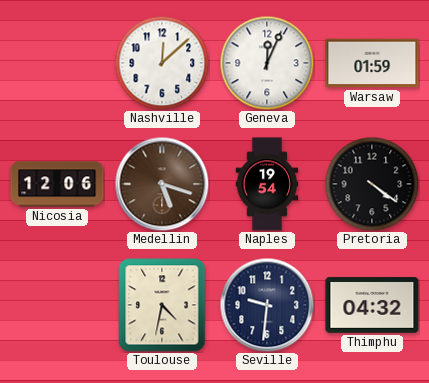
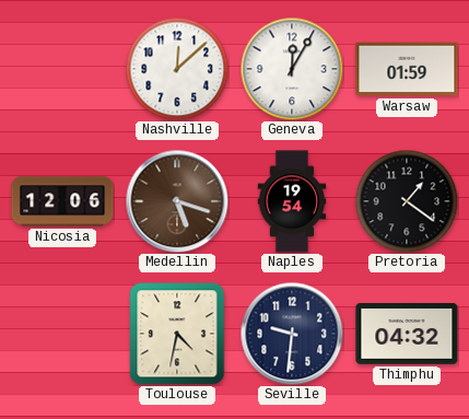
Geneva: 12:04 -> 12:05 (292, 69)
Pretoria: 4:21 -> 1:21 (407, 201)
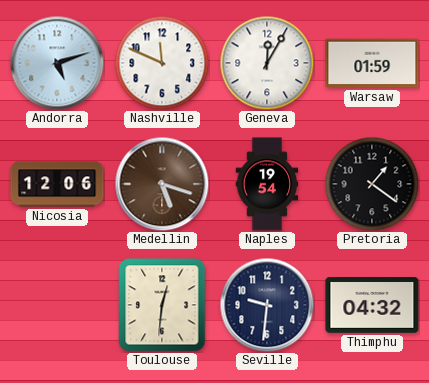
Andorra: none -> 5:12 (57, 63)
Nashville: 12:08 -> 11:49 (162, 63)
Toulouse: 4:32 -> 12:31 (162, 305)
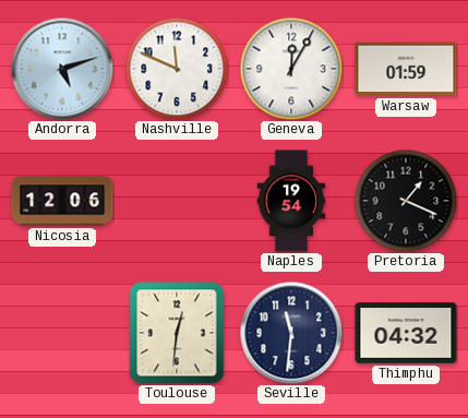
Medellin: 5:18 -> none (162, 184)
Pretoria: 1:21 -> 1:19 (406, 201)
Seville: 9:31 -> 11:31 (291, 333)
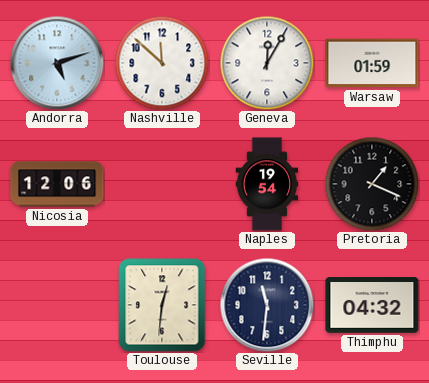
Nashville: 11:49 -> 11:52 (162, 63)
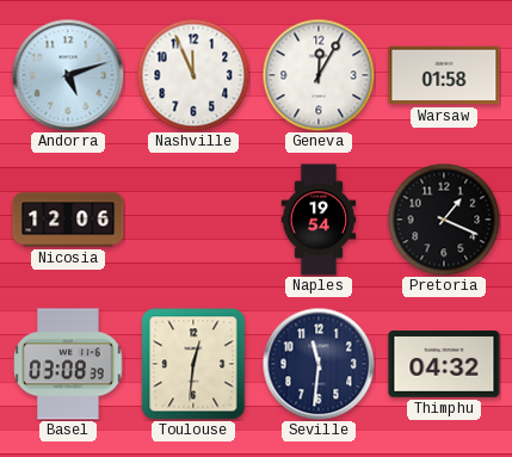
Nashville: 11:52 -> 11:56 (193, 75)
Warsaw: 01:59 -> 01:58 (444, 75)
Basel: none -> 03:08 (68, 364)
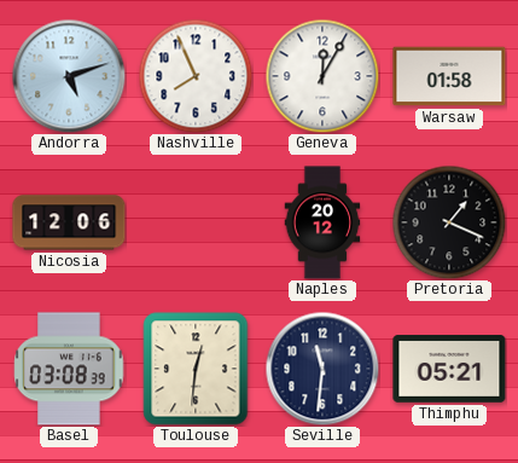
Nashville: 11:56 -> 7:56 (196, 76)
Naples: 19:54 -> 20:12 (322, 222)
Thimphu: 04:32 -> 05:21 (449, 369)
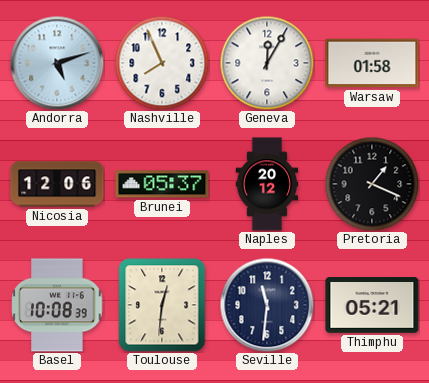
Brunei: none -> 05:37 (162, 184)
Basel: 03:08 -> 10:08 (57, 305)
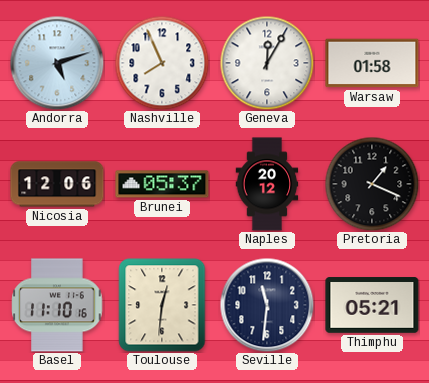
Basel: 10:08 -> 11:10 (57, 305)
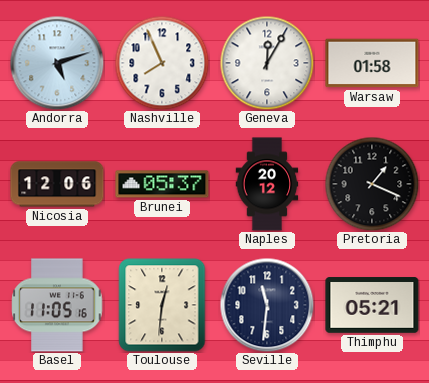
Basel: 11:10 -> 11:05 (57, 305)
